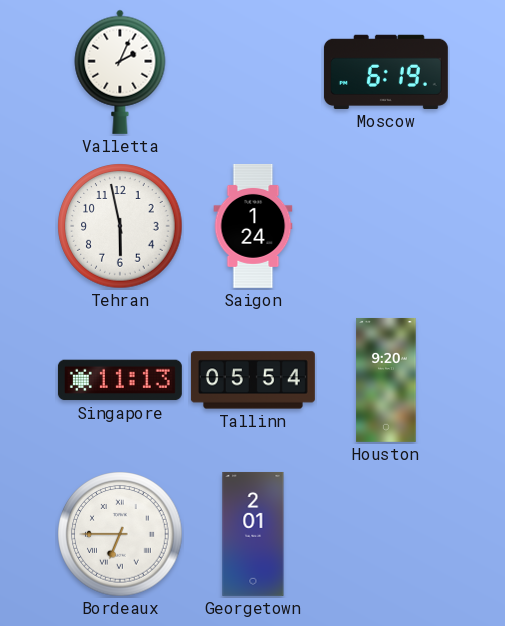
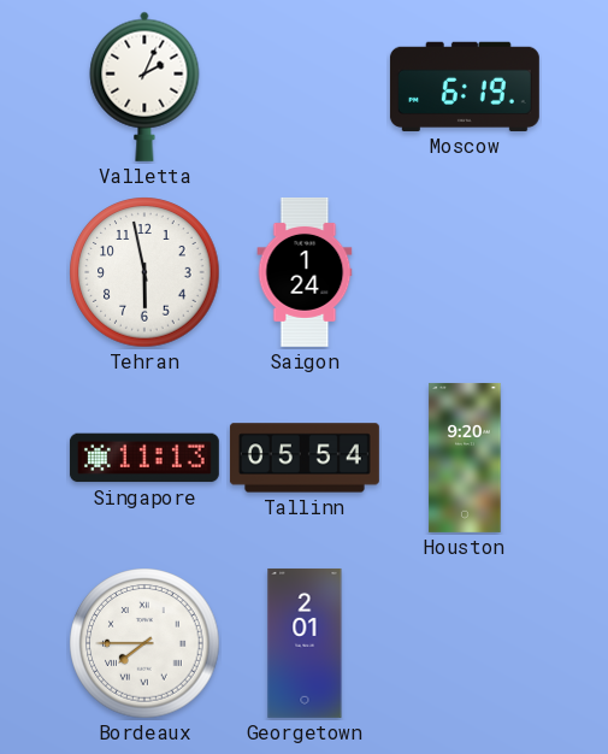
Bordeaux: 6:45 -> 7:45 (144, 643)
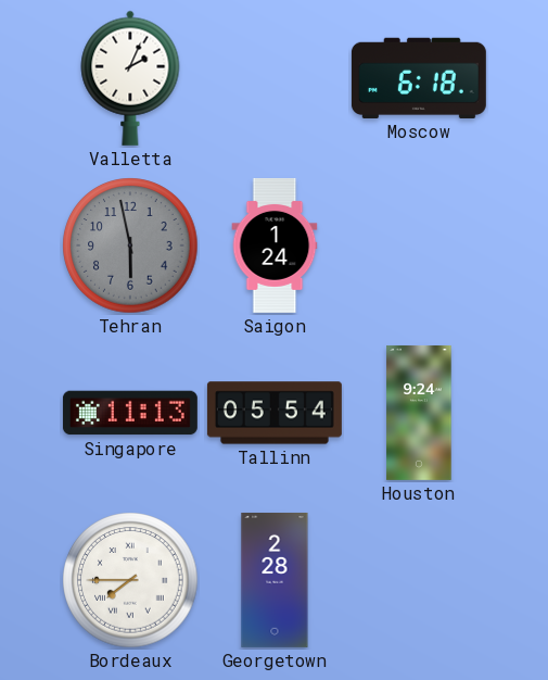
Moscow: 6:19 -> 6:18 (419, 78)
Tehran dial: white -> grey (130, 245)
Houston: 9:20 -> 9:24 (419, 413)
Georgetown: 2:01 -> 2:28 (275, 580)
